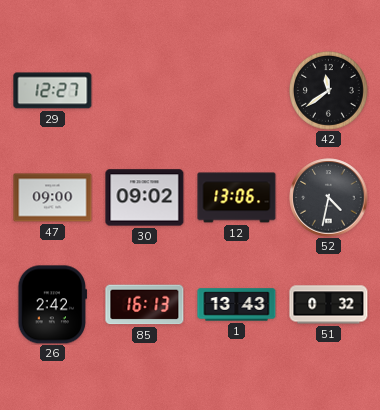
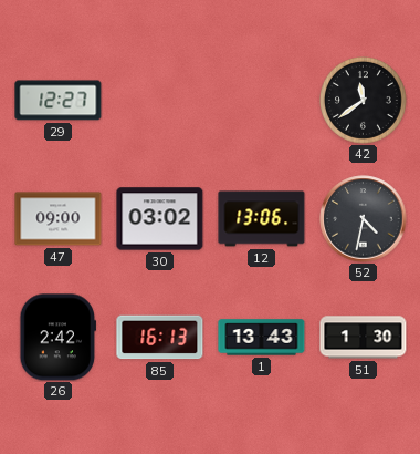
30: 09:02 -> 03:02 (160, 219)
51: 0:32 -> 1:30 (364, 338)
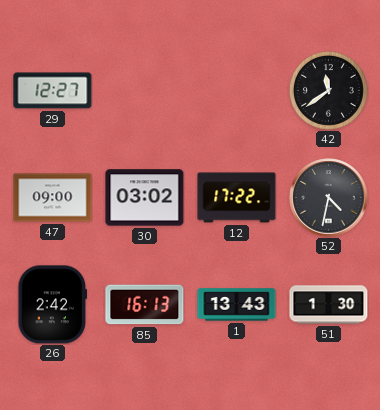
12: 13:06 -> 17:22 (237, 198)
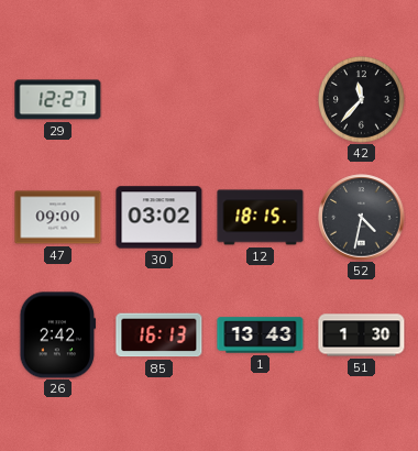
42: 11:39 -> 11:37 (362, 100)
12: 17:22 -> 18:15 (261, 218)
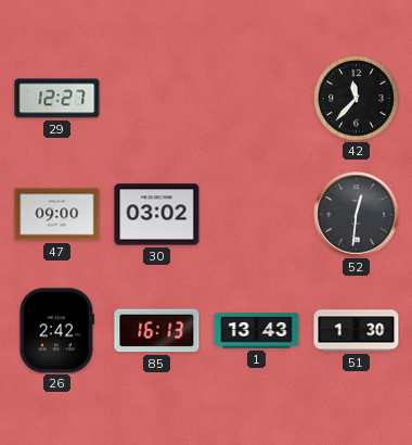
12: 18:15 -> none (261, 218)
52: 4:32 -> 12:31 (357, 215)
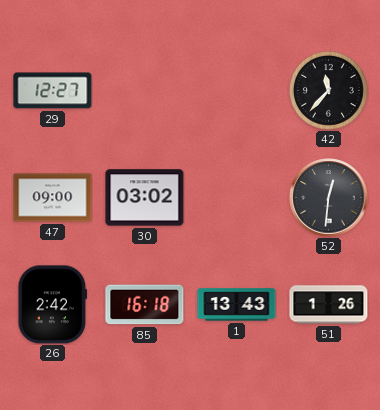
85: 16:13 -> 16:18 (145, 305)
51: 1:30 -> 1:26 (329, 305)
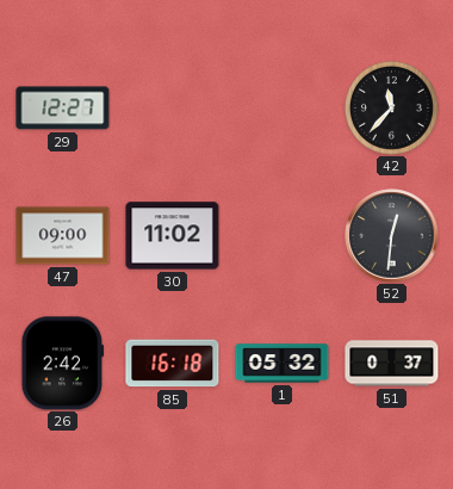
30: 03:02 -> 11:02 (173, 236)
1: 13:43 -> 05:32 (283, 364)
51: 1:26 -> 0:37 (392, 364)
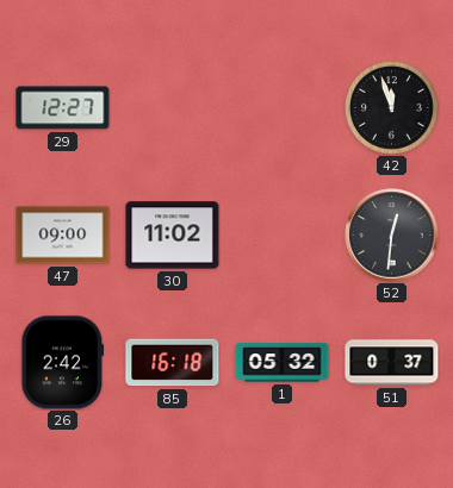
42: 11:37 -> 11:57 (392, 108)
